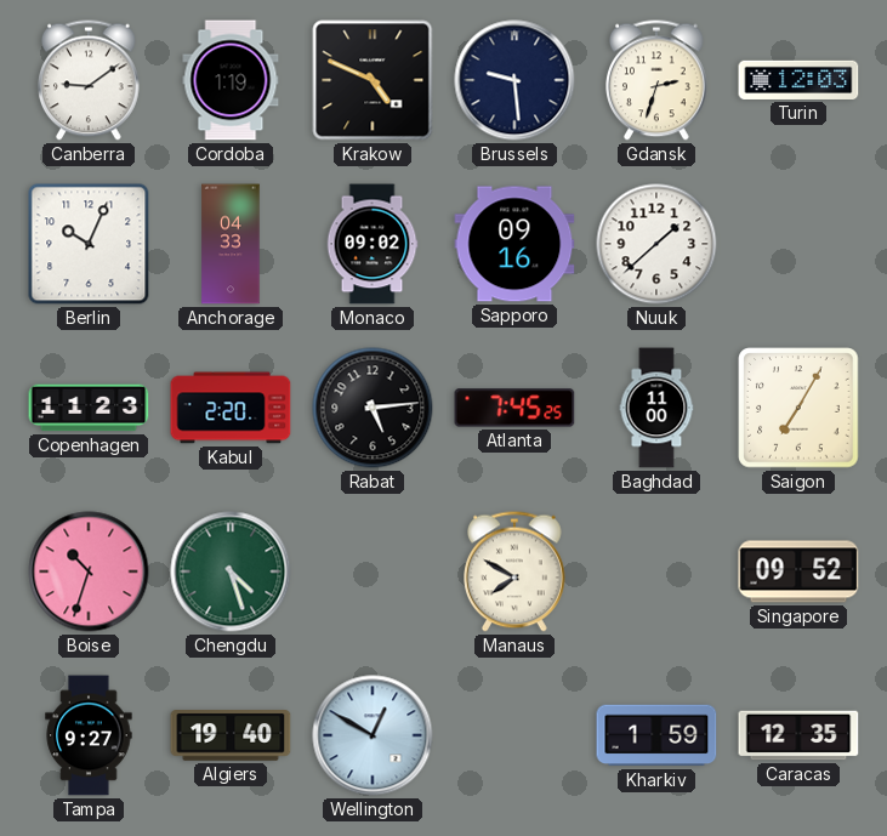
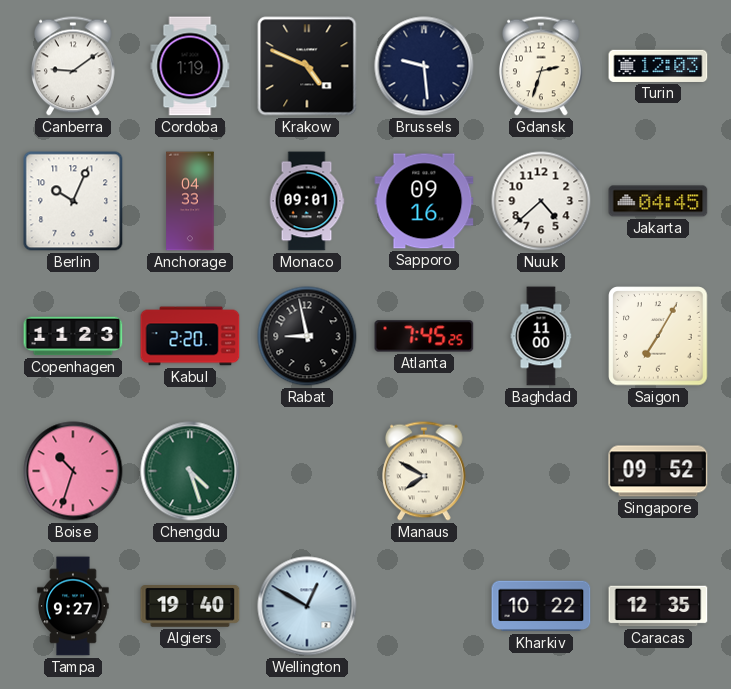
Monaco: 09:02 -> 09:01 (307, 201)
Nuuk: 1:38 -> 4:38 (541, 201)
Jakarta: none -> 04:45 (658, 201)
Rabat: 5:14 -> 8:58 (307, 336)
Kharkiv: 1:59 -> 10:22 (541, 606)
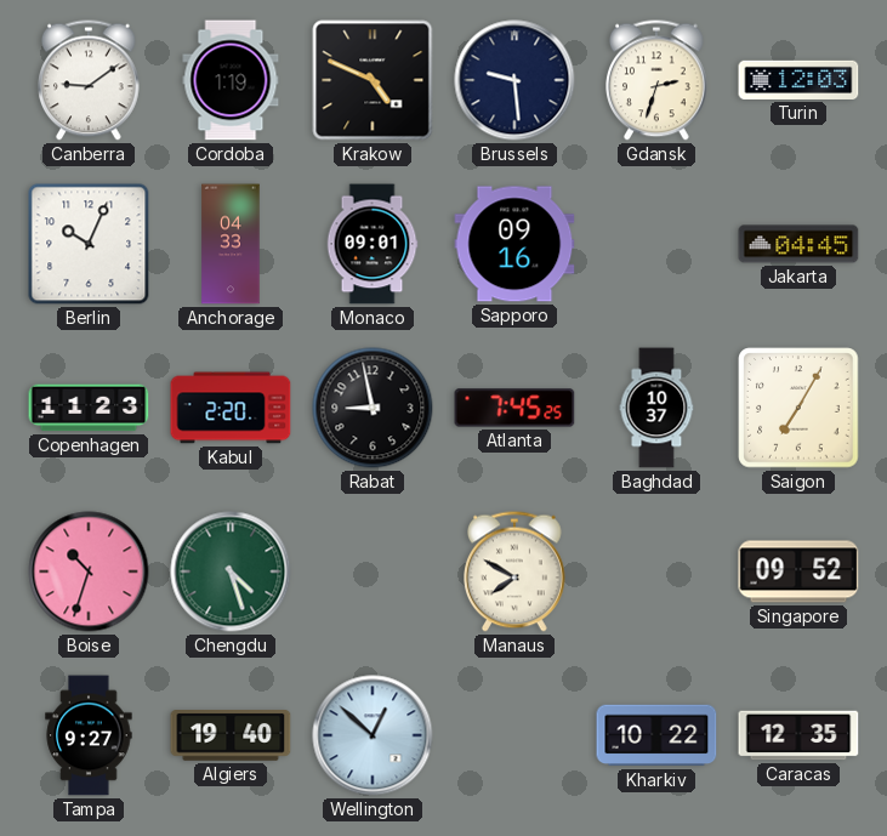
Nuuk: 4:38 -> none (541, 201)
Baghdad: 11:00 -> 10:37 (656, 408)
Wellington: 12:50 -> 12:52 (373, 735)
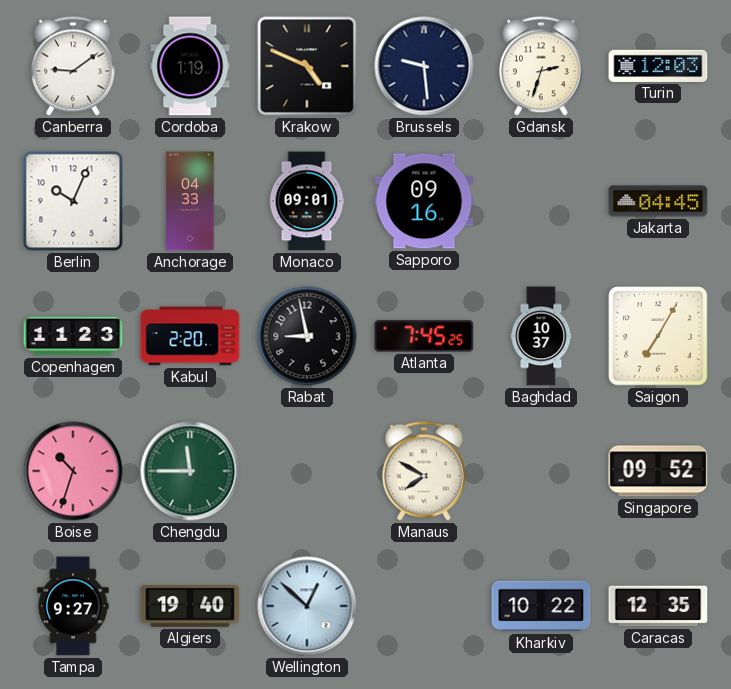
Chengdu: 4:27 -> 11:45 (190, 471)
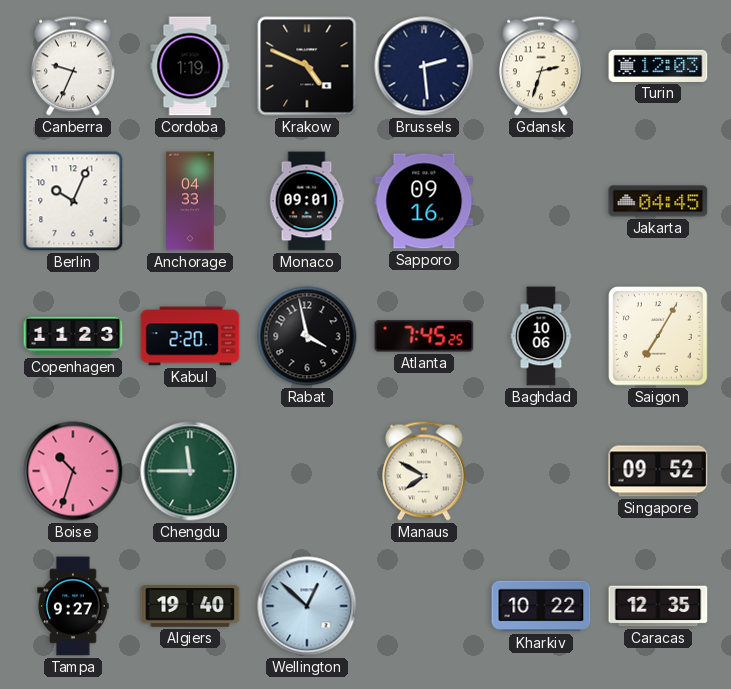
Canberra: 9:09 -> 9:34 (74, 66)
Brussels: 9:29 -> 2:29 (424, 66)
Rabat: 8:58 -> 3:58 (307, 336)
Baghdad: 10:37 -> 10:06 (541, 336)
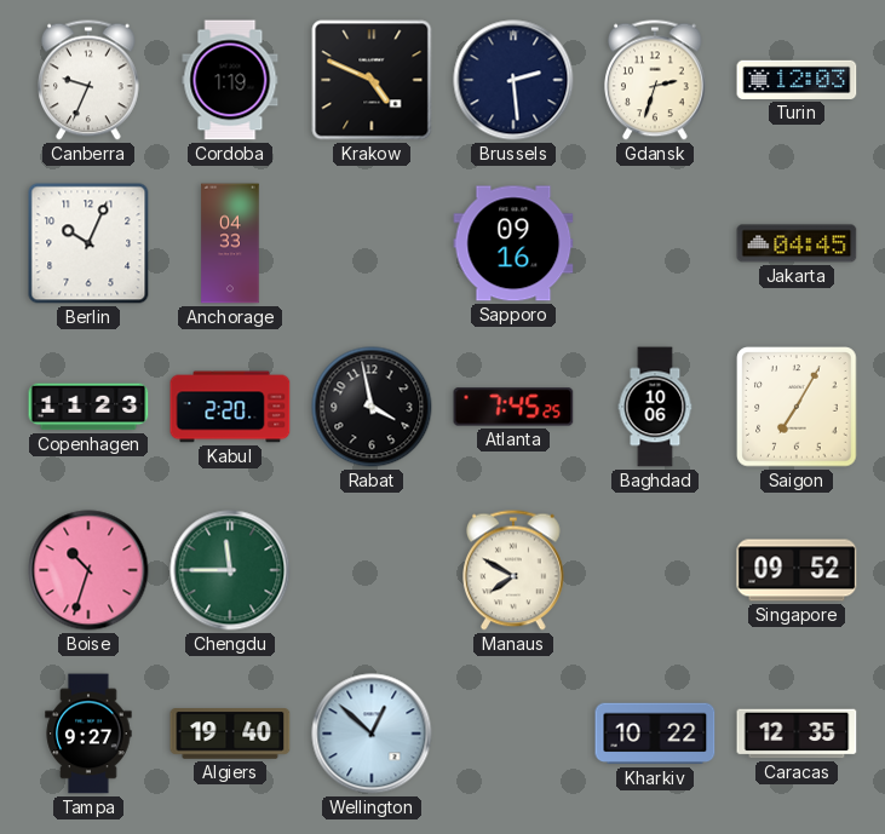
Monaco: 09:01 -> none (307, 201)
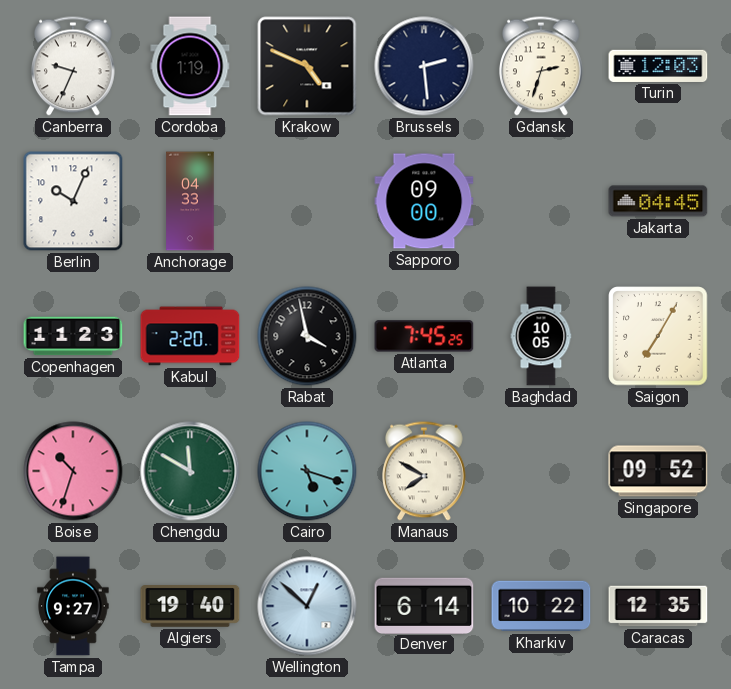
Sapporo: 09:16 -> 09:00 (424, 201)
Baghdad: 10:06 -> 10:05 (541, 336)
Chengdu: 11:45 -> 11:50 (190, 471)
Cairo: none -> 5:18 (307, 471)
Denver: none -> 6:14 (424, 605)
